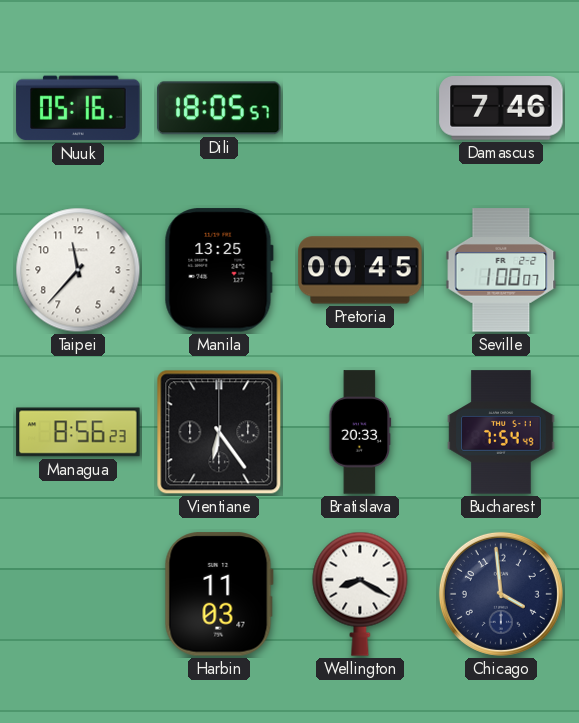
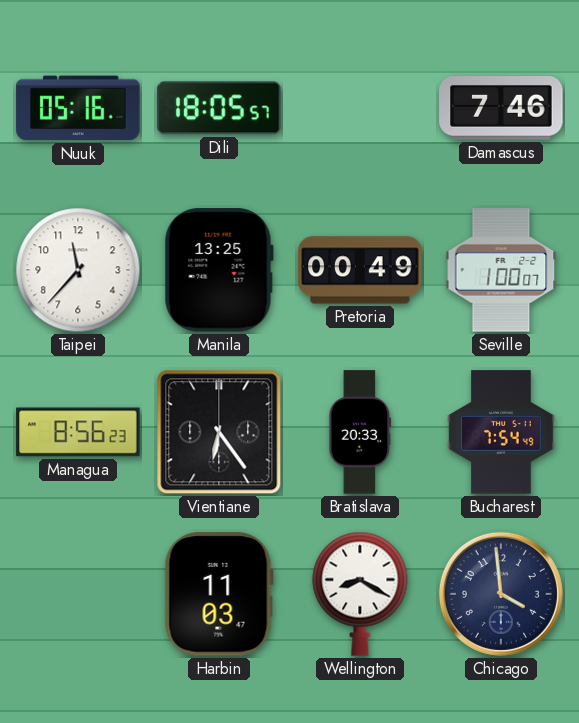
Pretoria: 00:45 -> 00:49 (360, 270)
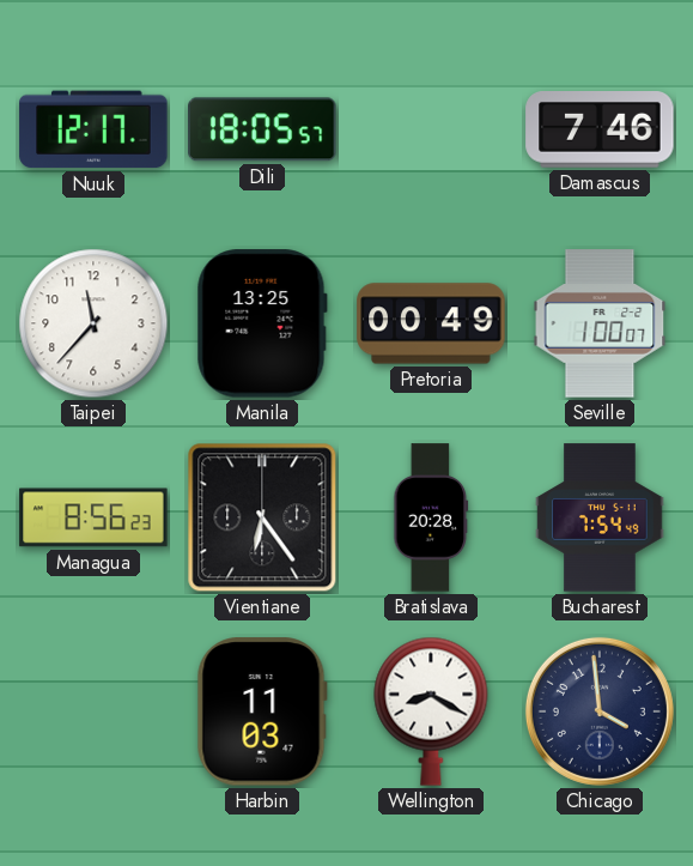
Nuuk: 05:16 -> 12:17 (93, 129)
Bratislava: 20:33 -> 20:28 (431, 517)
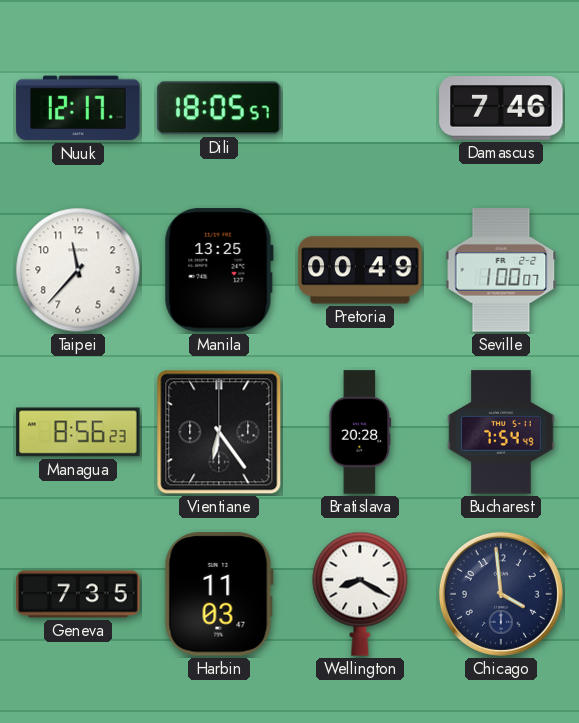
Geneva: none -> 7:35 (78, 594)
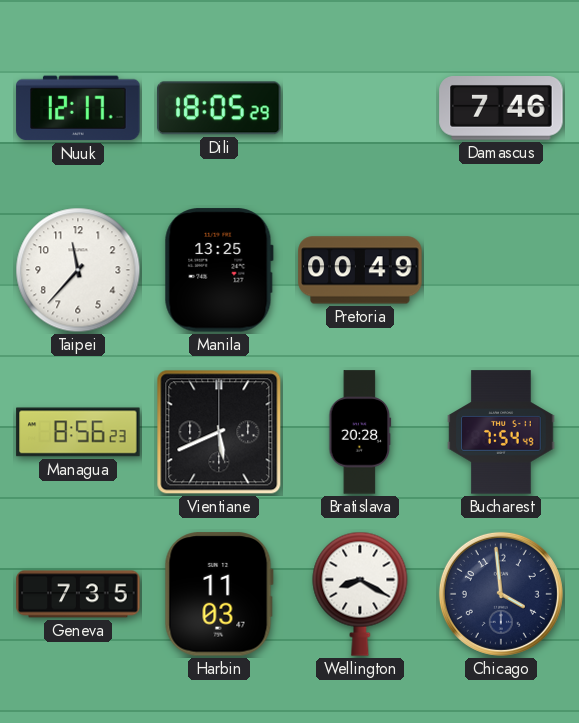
Dili: 18:05:57 -> 18:05:29 (219, 108)
Seville: 1:00 -> none (501, 270)
Vientiane: 6:24 -> 5:41 (219, 432)
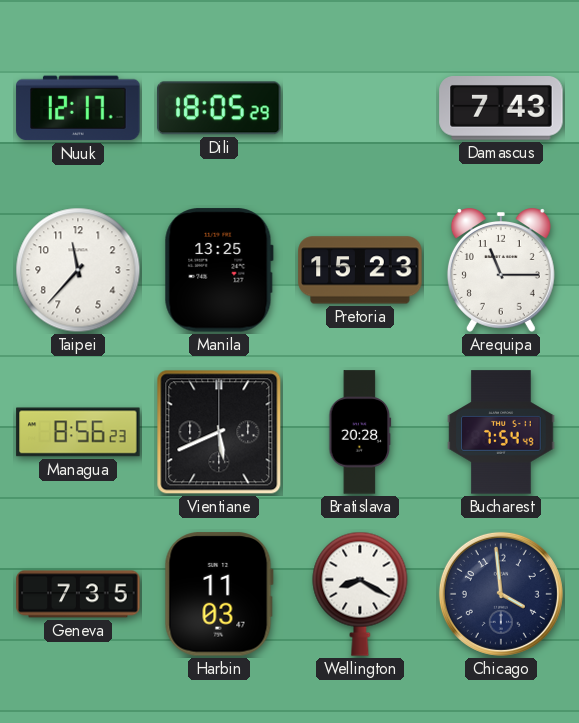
Damascus: 7:46 -> 7:43 (501, 109)
Pretoria: 00:49 -> 15:23 (360, 270)
Arequipa: none -> 11:15 (501, 270)
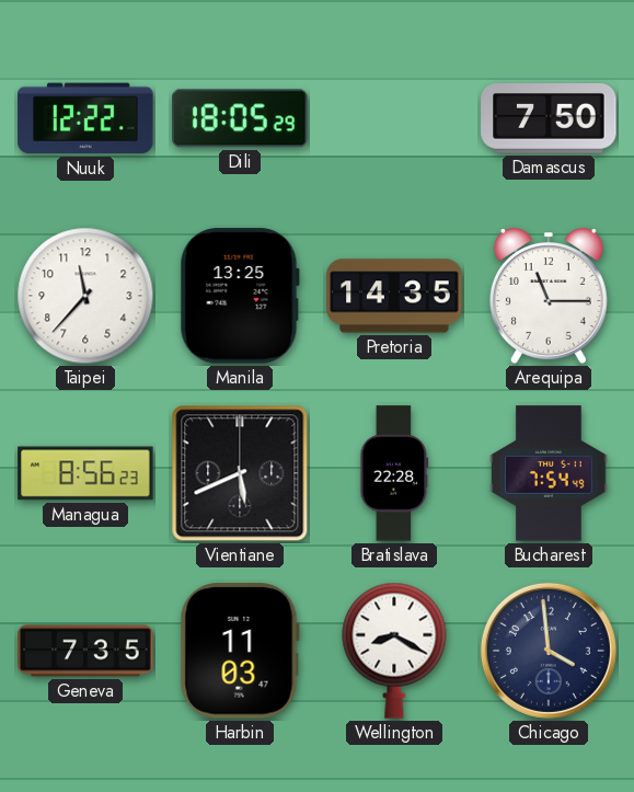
Nuuk: 12:17 -> 12:22 (85, 118)
Damascus: 7:43 -> 7:50 (549, 119)
Pretoria: 15:23 -> 14:35 (394, 296)
Bratislava: 20:28 -> 22:28 (394, 473)
